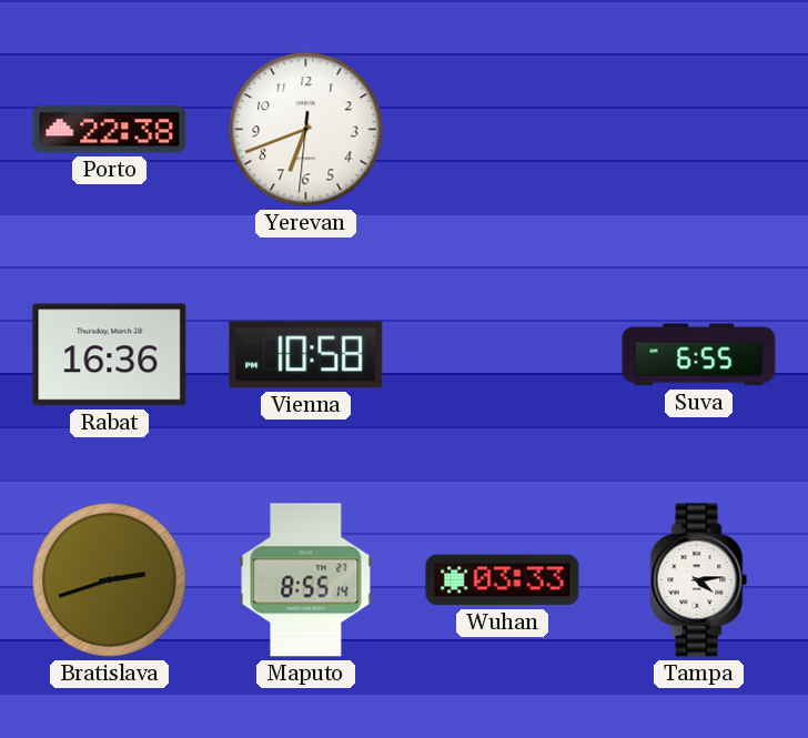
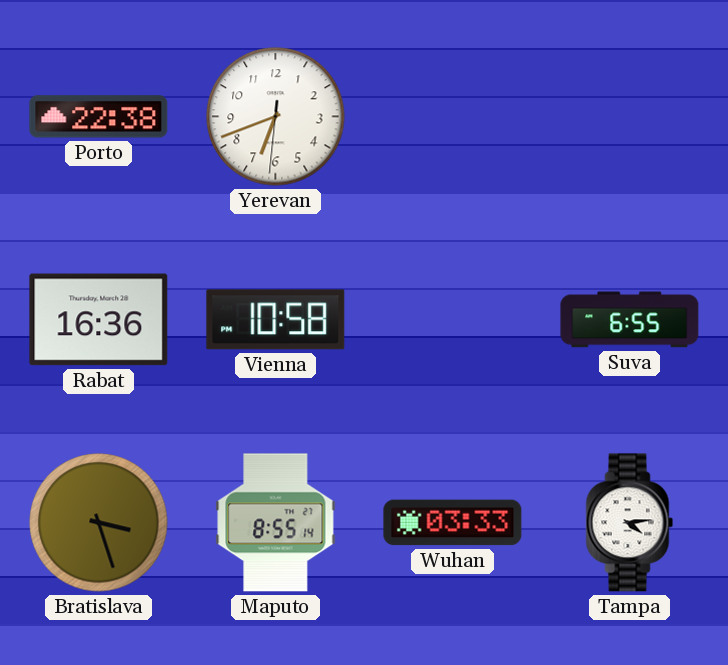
Bratislava: 2:42 -> 3:27 (99, 523)
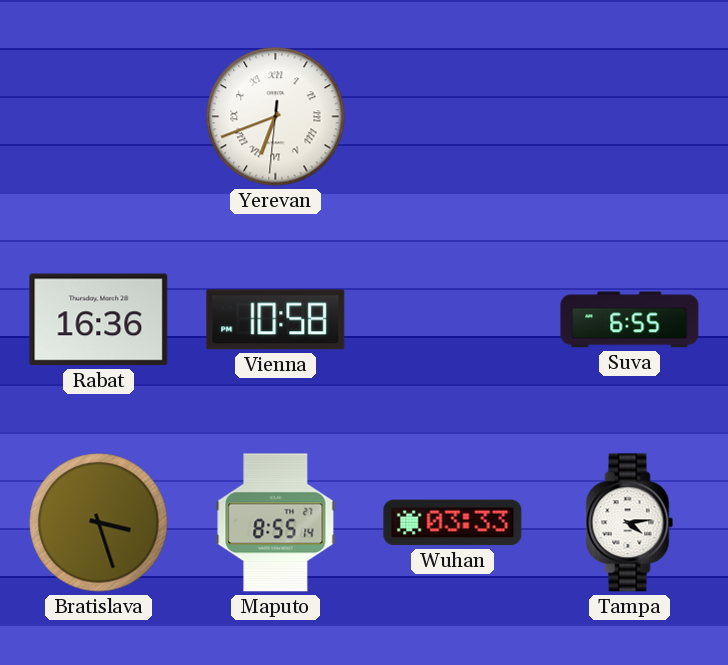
Porto: 22:38 -> none (99, 117)
Yerevan numerals: Arabic -> Roman (276, 117)
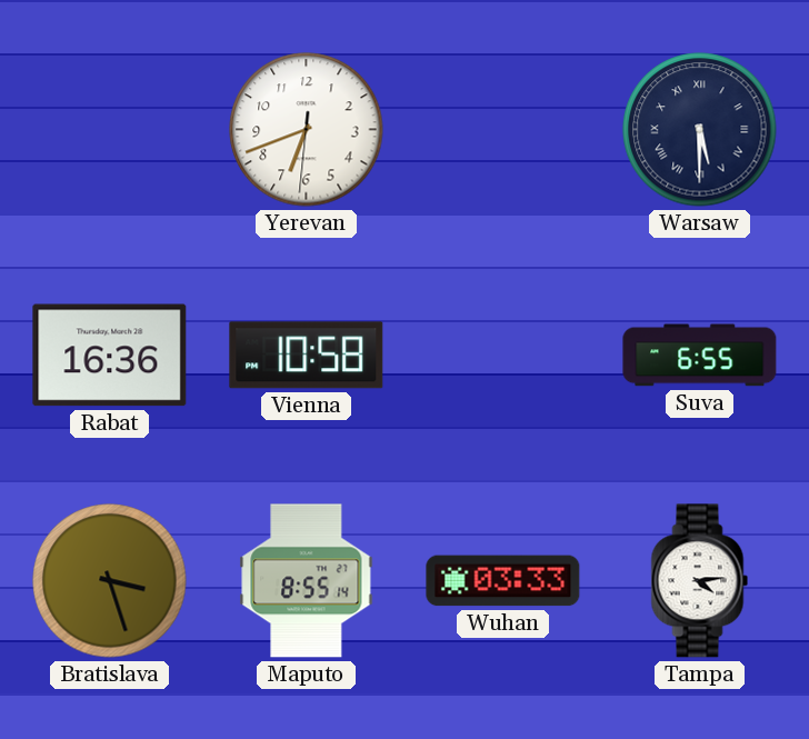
Yerevan numerals: Roman -> Arabic (307, 130)
Warsaw: none -> 5:30 (700, 130)
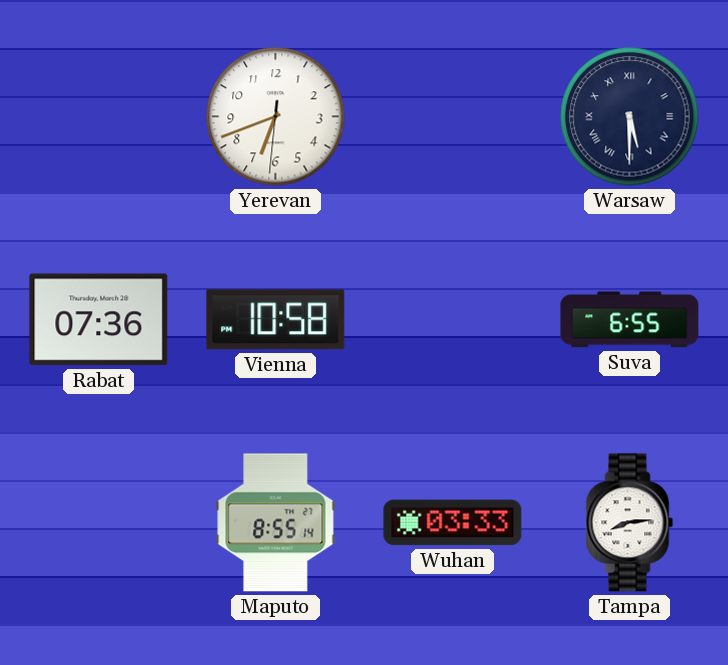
Rabat: 16:36 -> 07:36 (99, 320)
Bratislava: 3:27 -> none (110, 581)
Tampa: 4:14 -> 8:14 (630, 523)
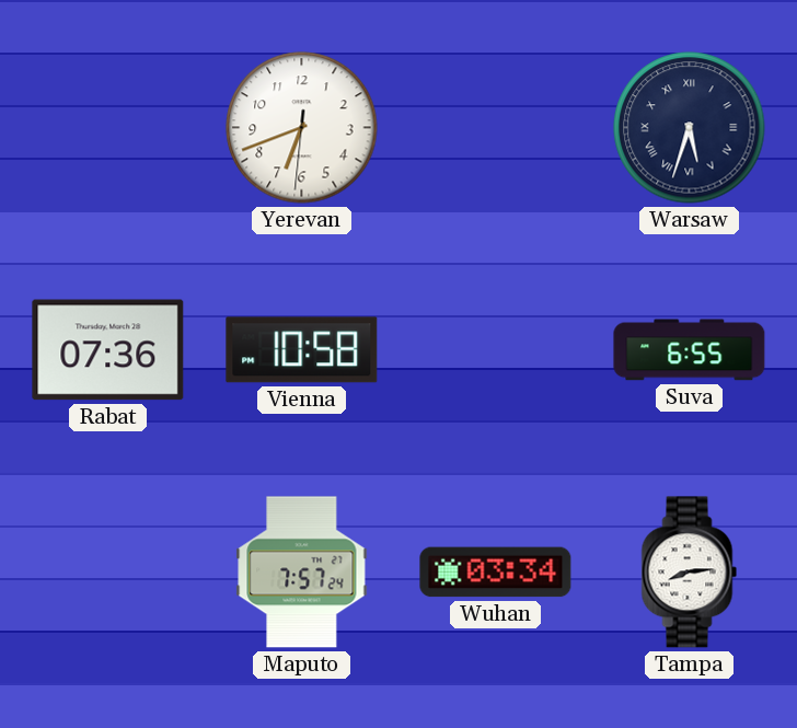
Warsaw: 5:30 -> 5:33 (690, 128)
Maputo: 8:55 -> 7:57 (302, 573)
Wuhan: 03:33 -> 03:34 (496, 573)
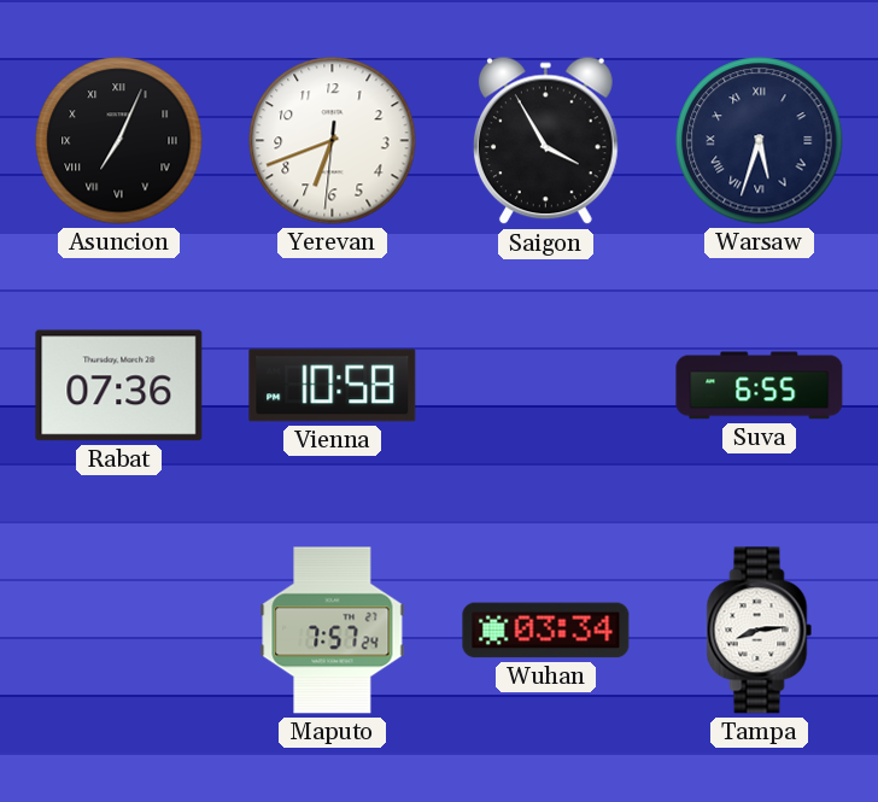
Asuncion: none -> 7:04 (119, 141)
Saigon: none -> 3:55 (545, 141)
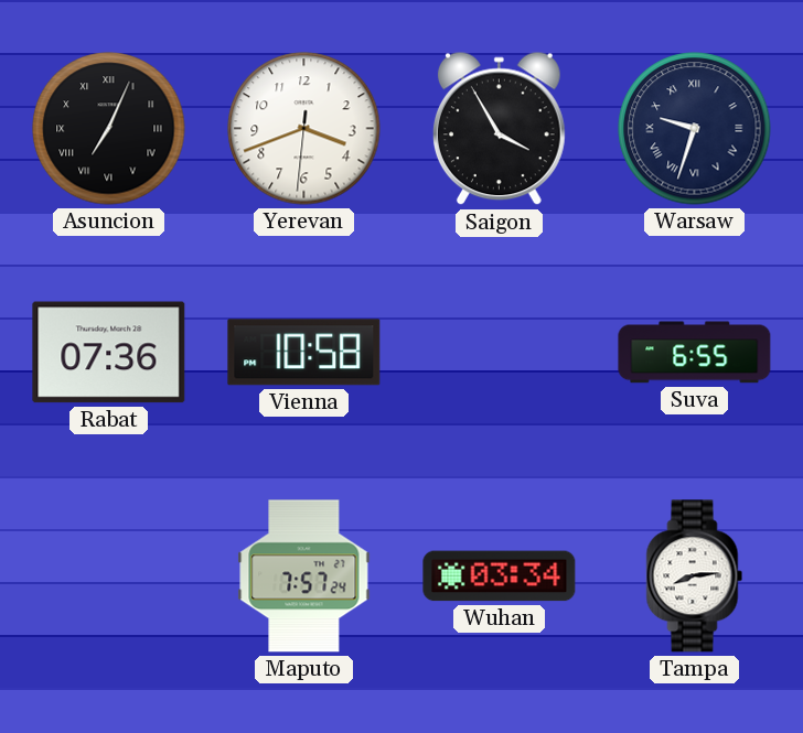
Yerevan: 6:41 -> 3:41 (304, 129)
Warsaw: 5:33 -> 9:33 (695, 129)
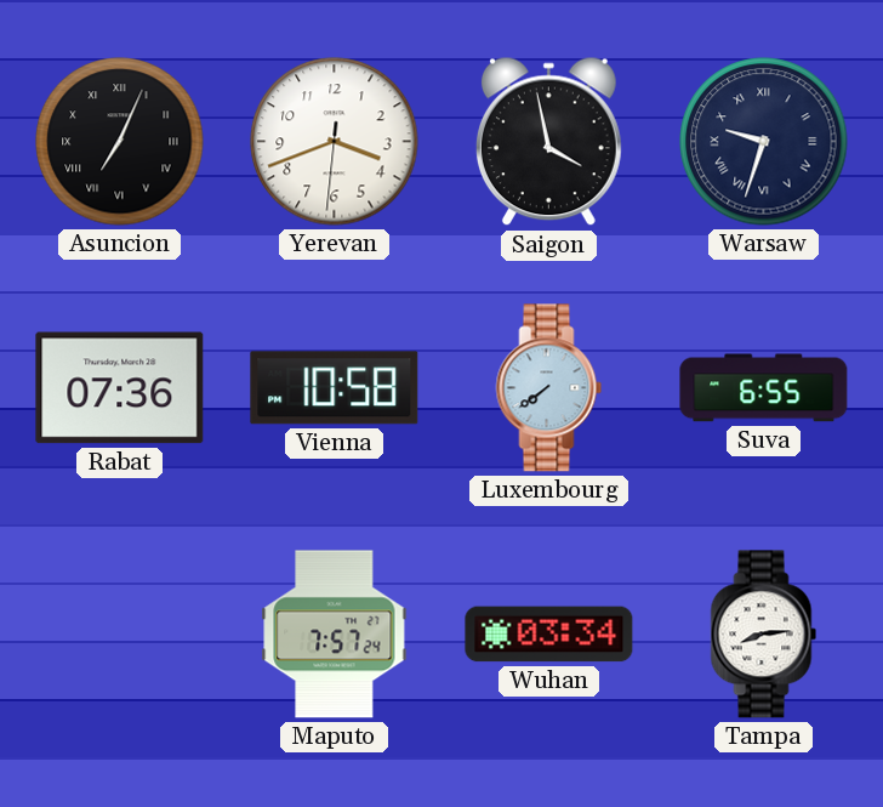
Saigon: 3:55 -> 3:58 (548, 142)
Luxembourg: none -> 7:39 (549, 388)
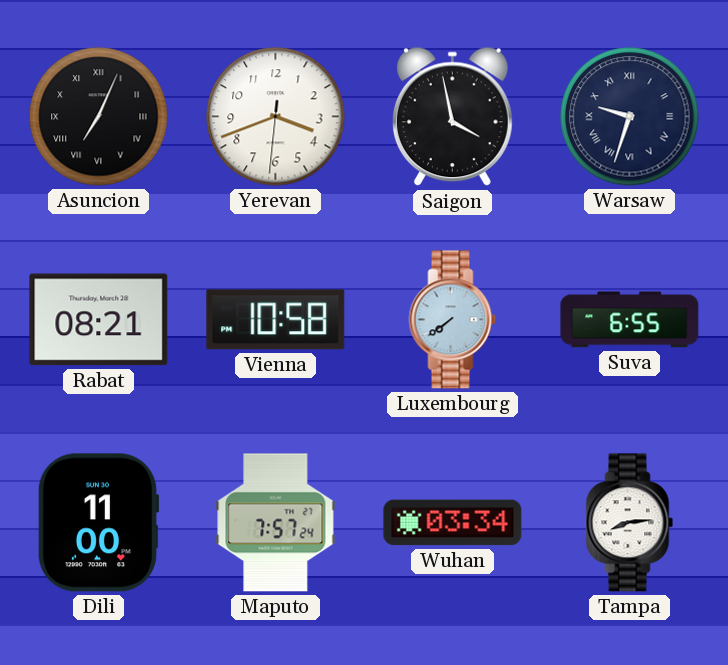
Rabat: 07:36 -> 08:21 (99, 320)
Dili: none -> 11:00 (98, 523)
